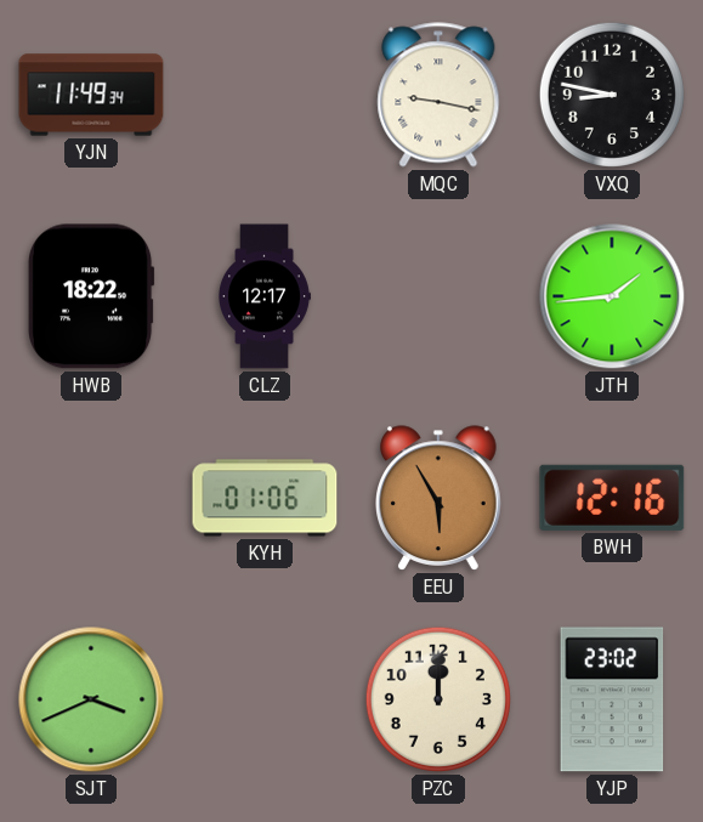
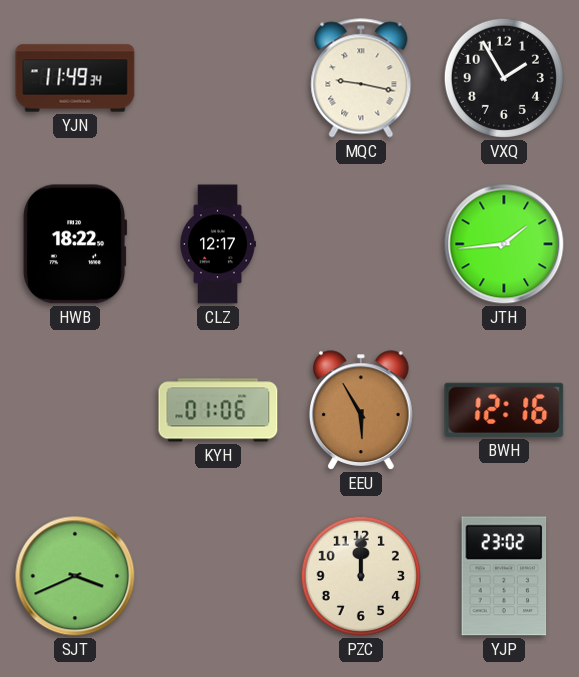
VXQ: 8:47 -> 1:55 (504, 78)
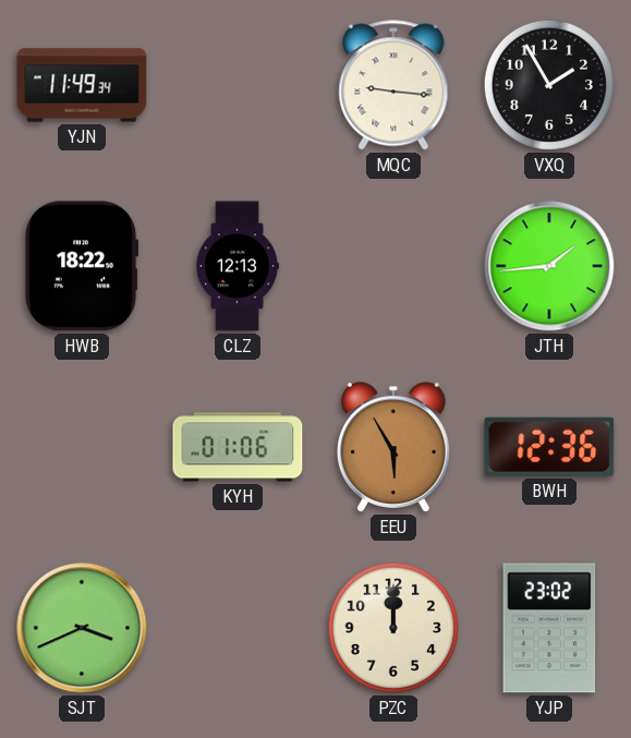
MQC: 9:17 -> 9:16 (393, 85)
CLZ: 12:17 -> 12:13 (238, 266)
BWH: 12:16 -> 12:36 (549, 447)
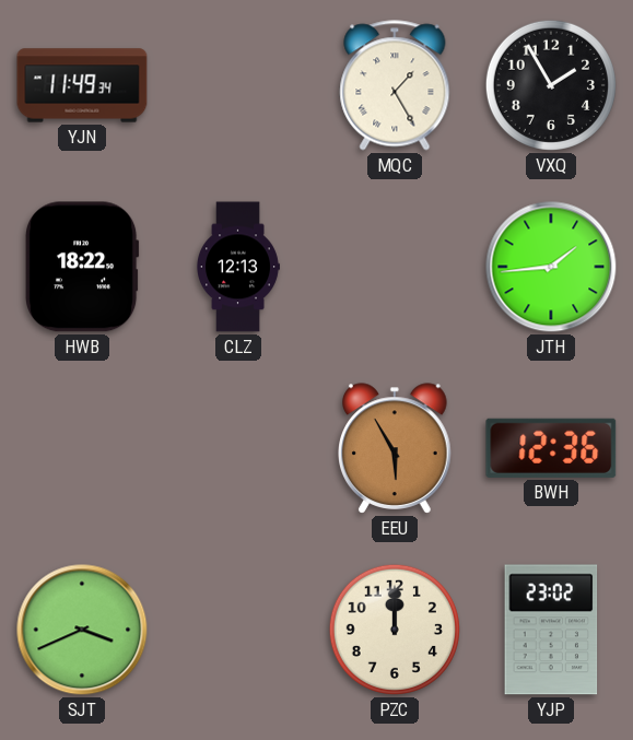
MQC: 9:16 -> 1:25 (395, 85)
KYH: 01:06 -> none (238, 447)
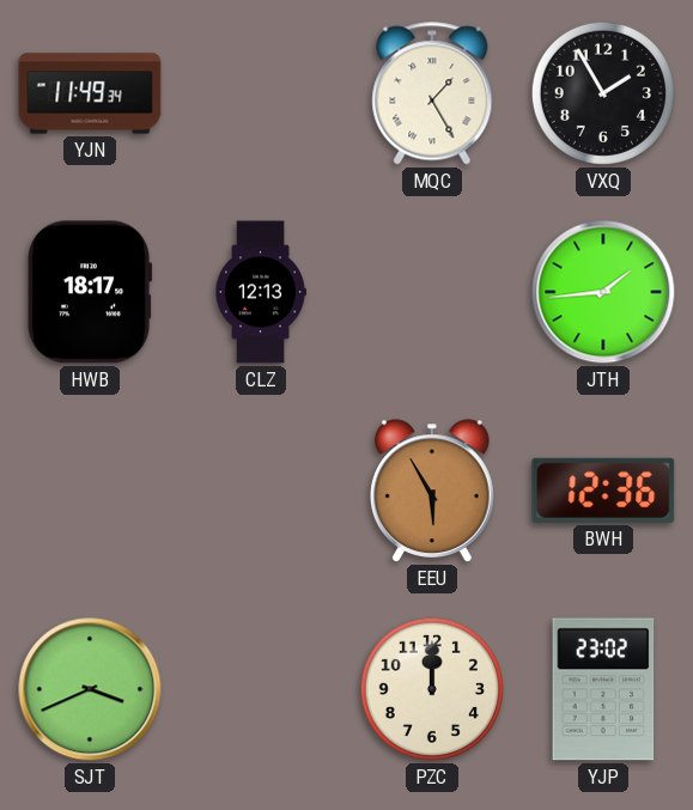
HWB: 18:22 -> 18:17 (90, 292)
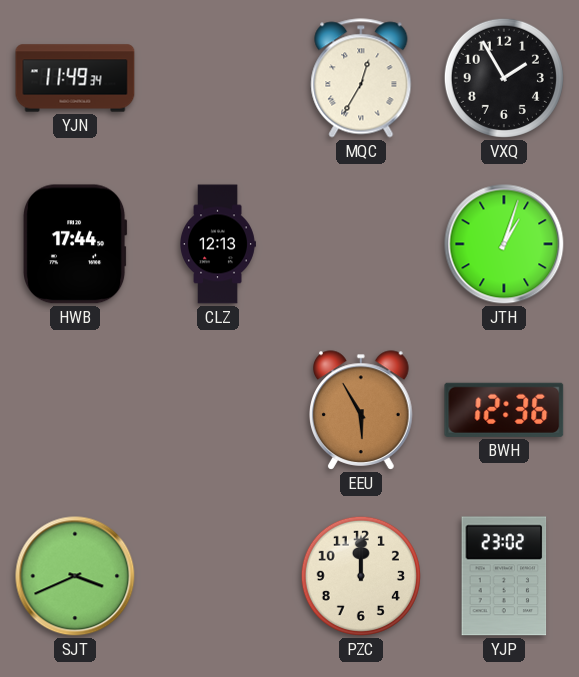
MQC: 1:25 -> 12:35 (361, 78)
HWB: 18:17 -> 17:44 (75, 244)
JTH: 1:44 -> 1:03 (504, 244)
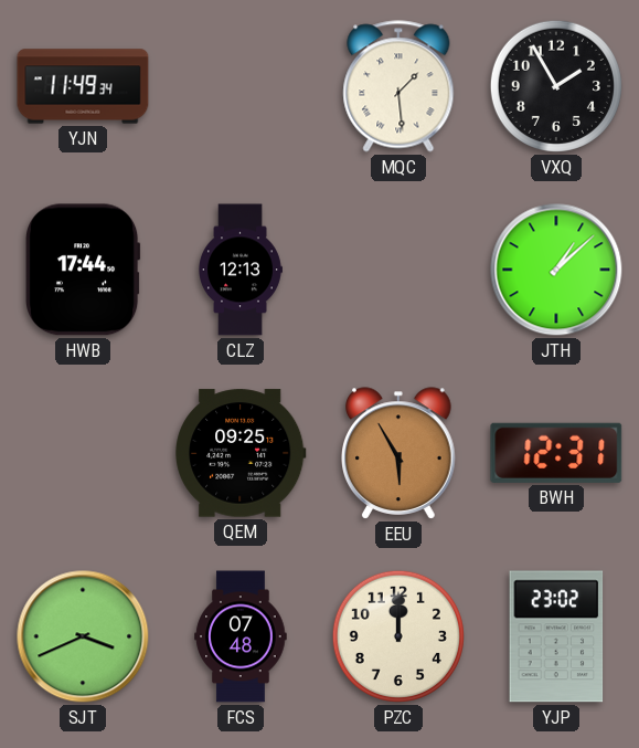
MQC: 12:35 -> 1:29 (398, 86)
JTH: 1:03 -> 1:08 (556, 270)
QEM: none -> 09:25 (241, 453)
BWH: 12:36 -> 12:31 (556, 453)
FCS: none -> 07:48 (241, 636)
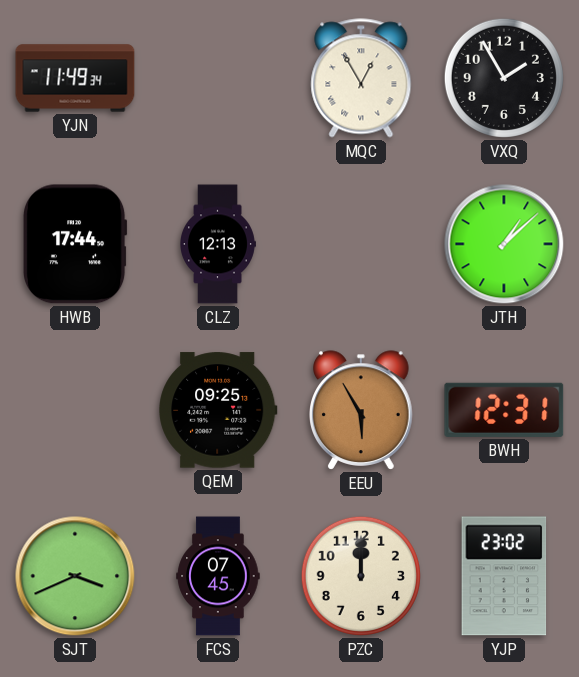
MQC: 1:29 -> 12:55 (361, 78)
FCS: 07:48 -> 07:45 (218, 576)
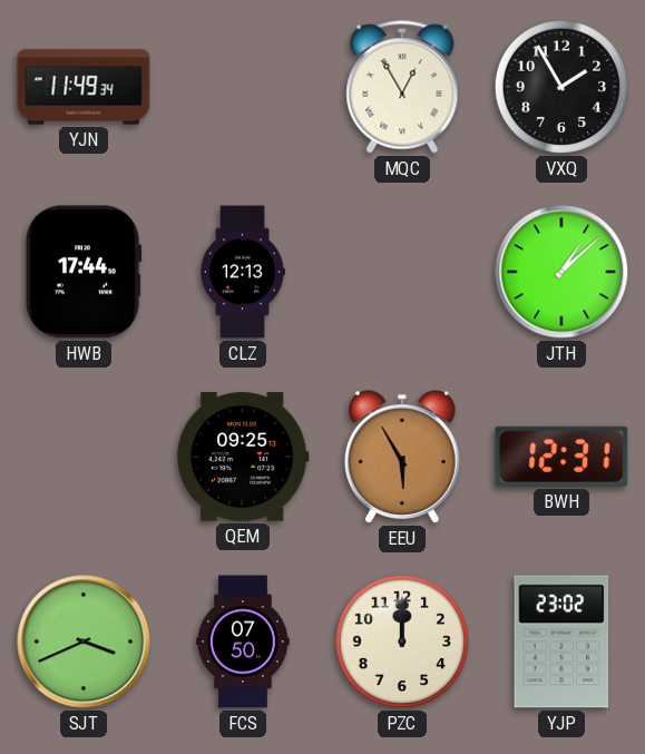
FCS: 07:45 -> 07:50 (243, 642)
